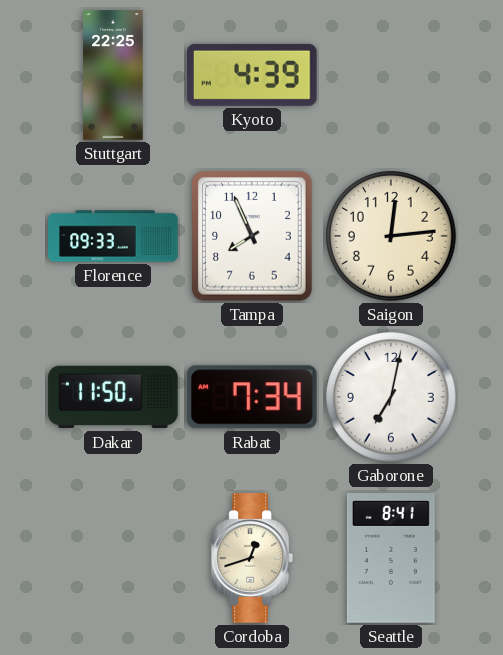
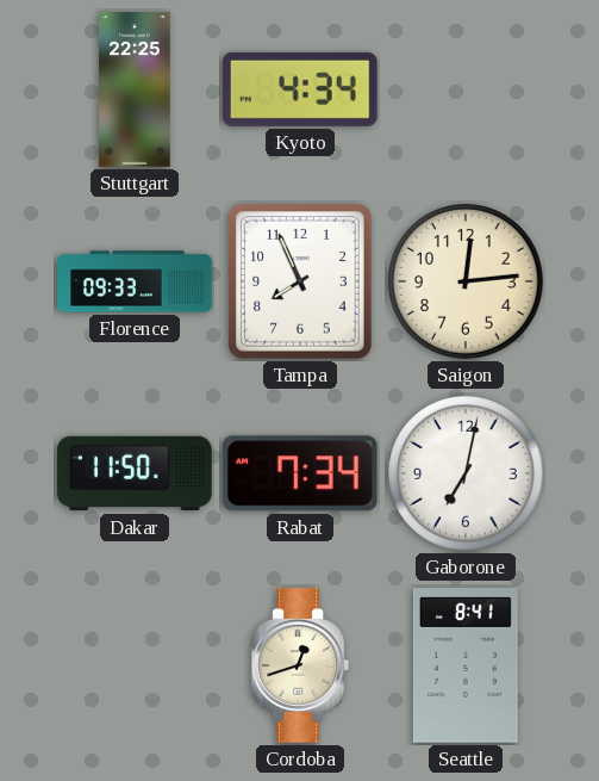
Kyoto: 4:39 -> 4:34 (301, 89)
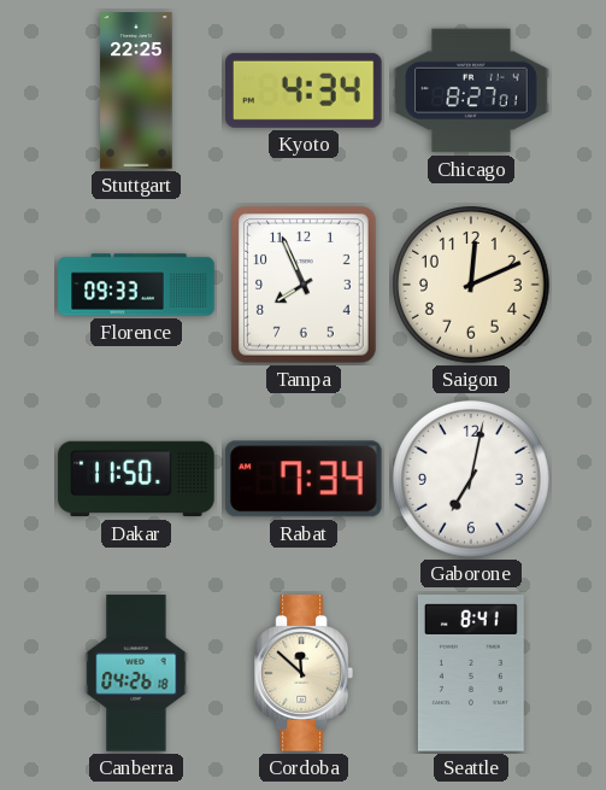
Chicago: none -> 8:27 (471, 90)
Saigon: 12:14 -> 12:11 (472, 286)
Canberra: none -> 04:26 (136, 673)
Cordoba: 12:42 -> 11:52 (304, 673)
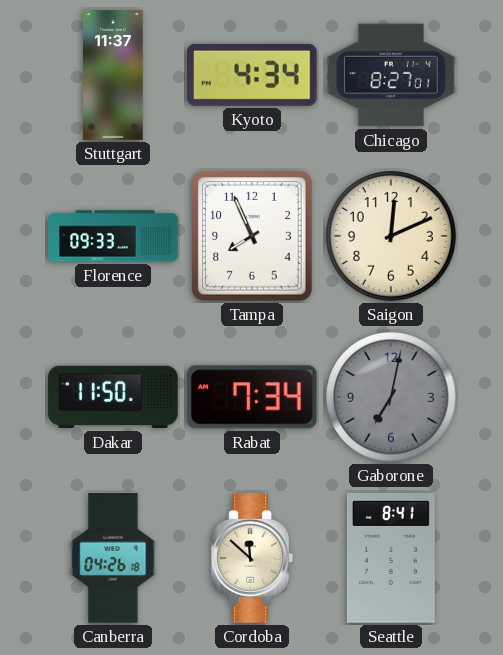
Stuttgart: 22:25 -> 11:37 (113, 75)
Gaborone dial: white -> grey (392, 398)
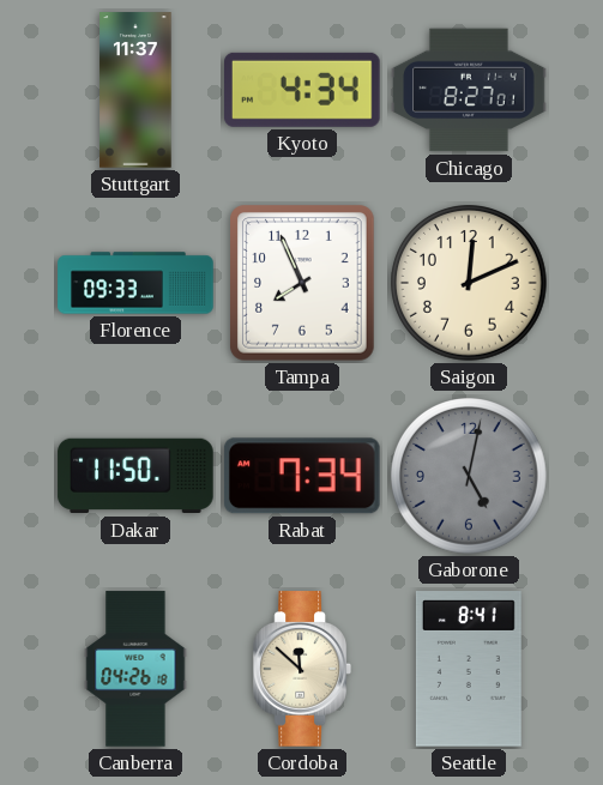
Gaborone: 7:02 -> 5:02 (470, 477)
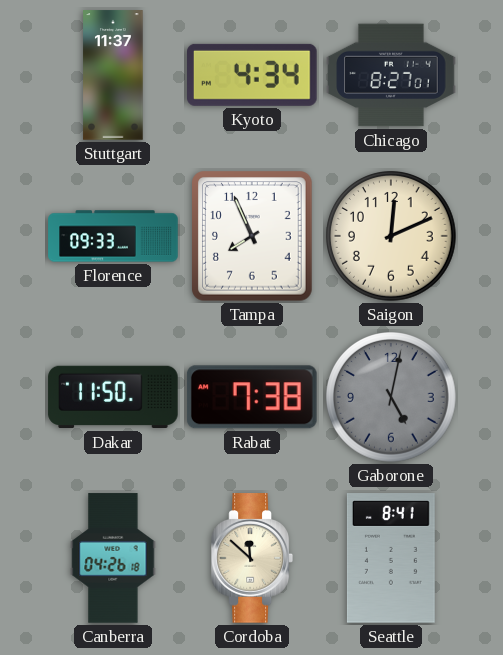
Rabat: 7:34 -> 7:38 (252, 397)
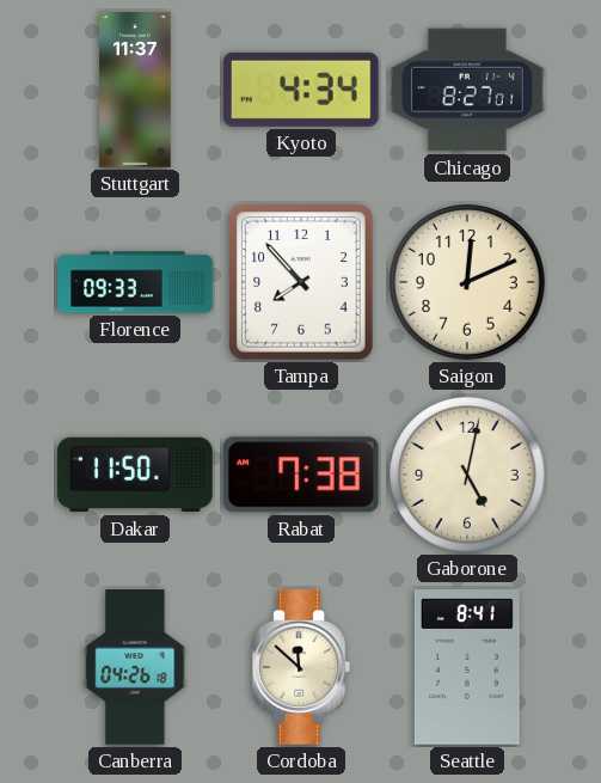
Tampa: 7:56 -> 7:53 (302, 282)
Gaborone dial: grey -> cream (468, 476)
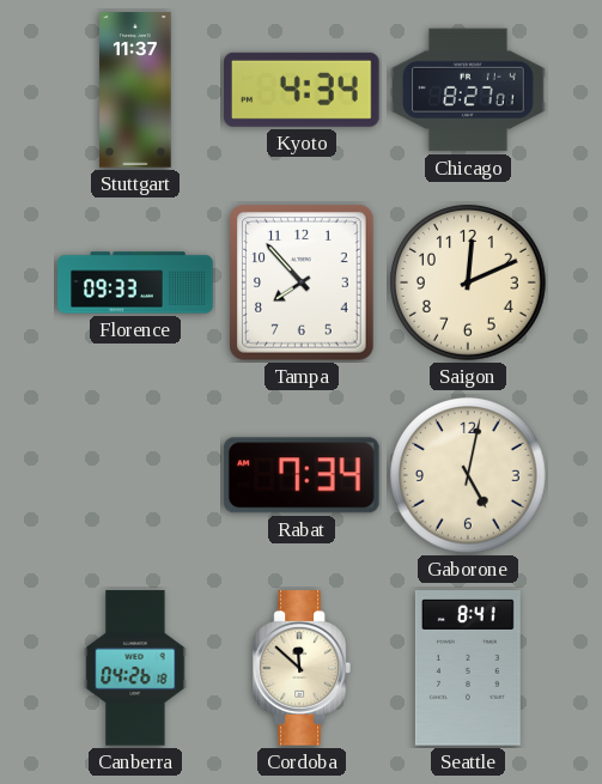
Dakar: 11:50 -> none (135, 475)
Rabat: 7:38 -> 7:34 (302, 475)
